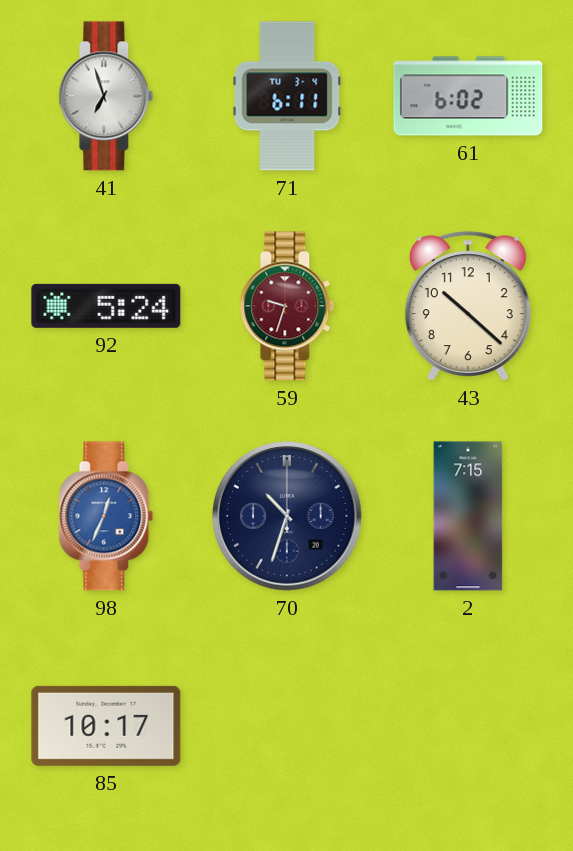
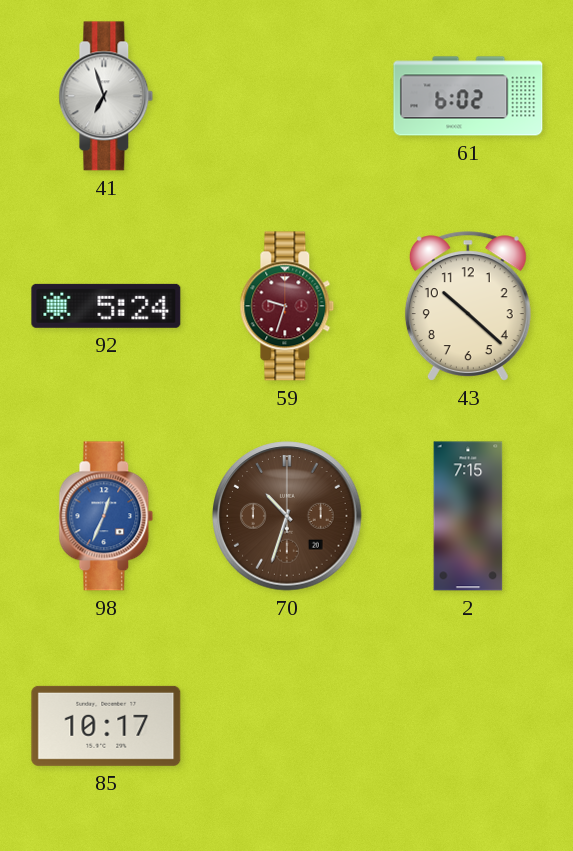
71: 6:11 -> none (287, 96)
70 dial: navy -> brown (287, 516)
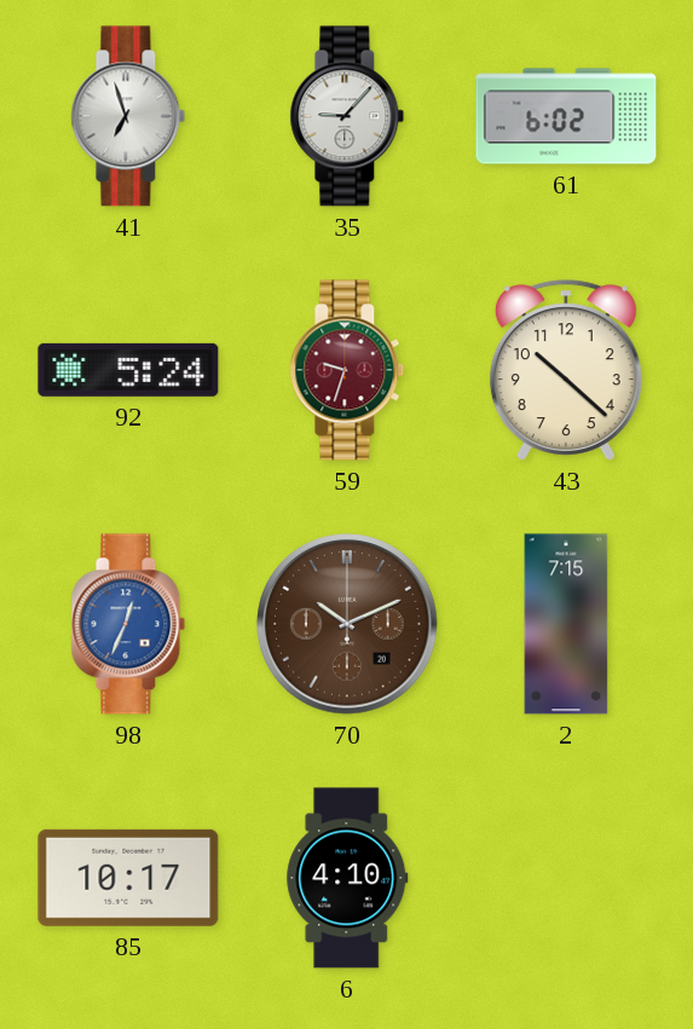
35: none -> 9:07 (347, 116)
70: 10:33 -> 10:11 (347, 624)
6: none -> 4:10 (347, 878)
